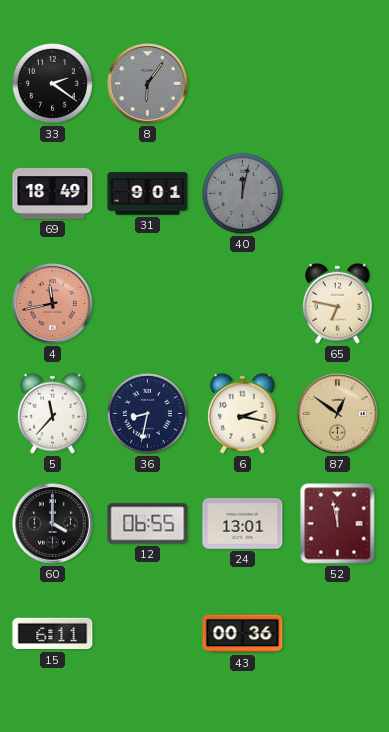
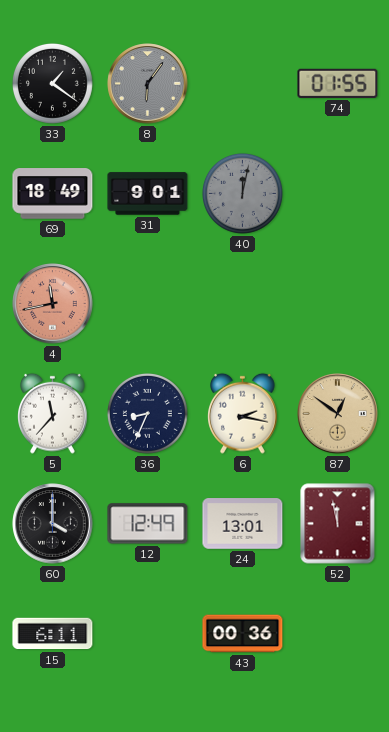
33: 2:21 -> 1:21 (52, 83)
74: none -> 01:55 (338, 83)
65: 6:47 -> none (338, 303)
36: 8:32 -> 8:34 (147, 413)
12: 06:55 -> 12:49 (148, 524)
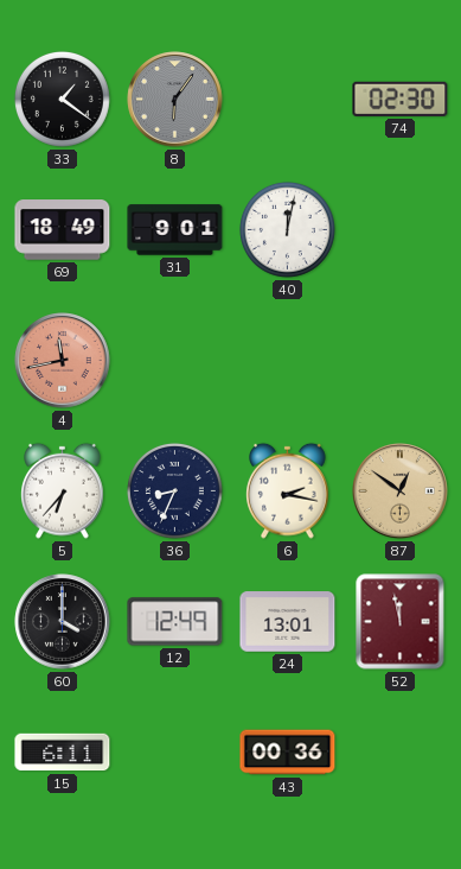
74: 01:55 -> 02:30 (401, 99)
40 dial: grey -> white (287, 229)
5: 11:37 -> 6:37 (63, 490)
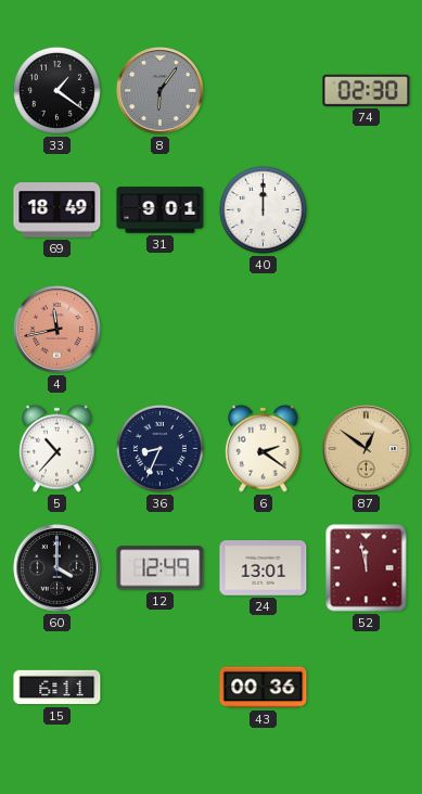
40: 12:02 -> 12:00 (263, 209)
5: 6:37 -> 10:37 (57, 448)
6: 2:17 -> 2:21 (264, 448)
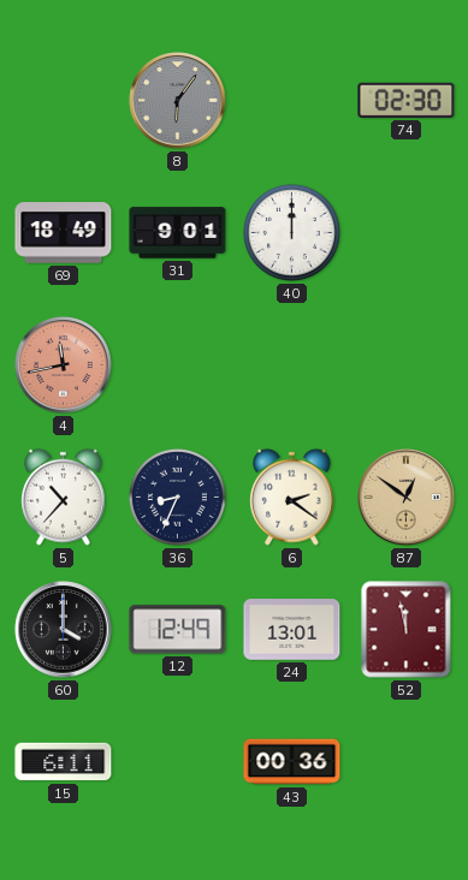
33: 1:21 -> none (56, 90)
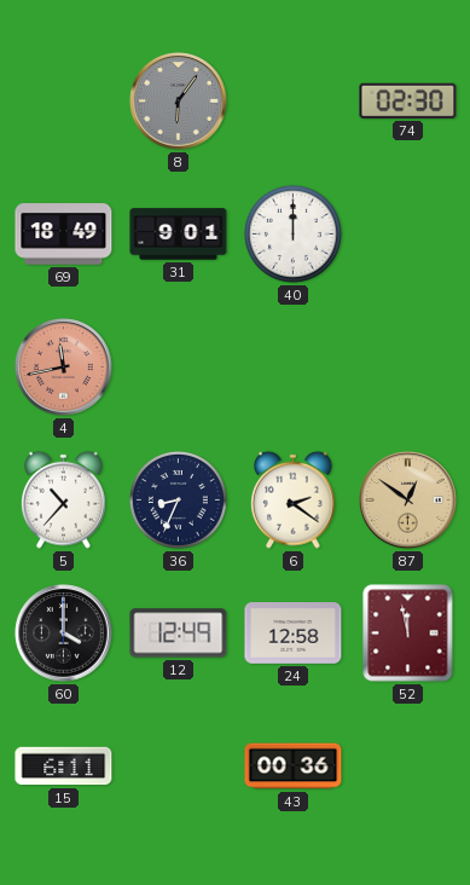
24: 13:01 -> 12:58 (294, 634)
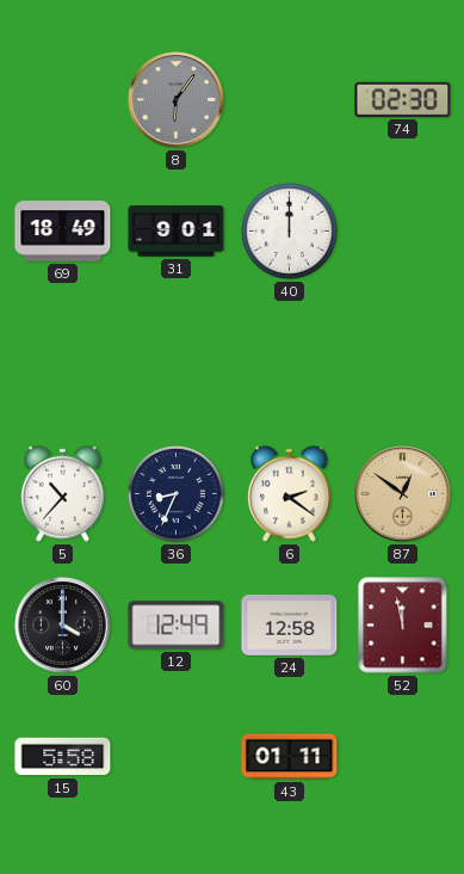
4: 11:43 -> none (64, 368)
15: 6:11 -> 5:58 (63, 757)
43: 00:36 -> 01:11 (290, 757)
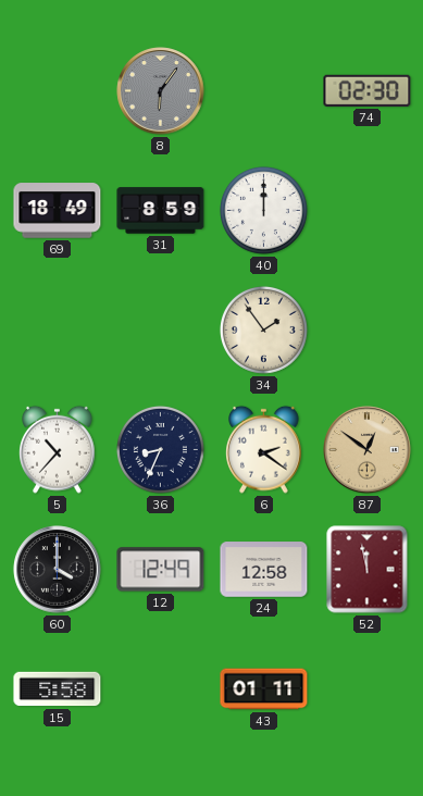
31: 9:01 -> 8:59 (161, 211)
34: none -> 1:54 (263, 329)
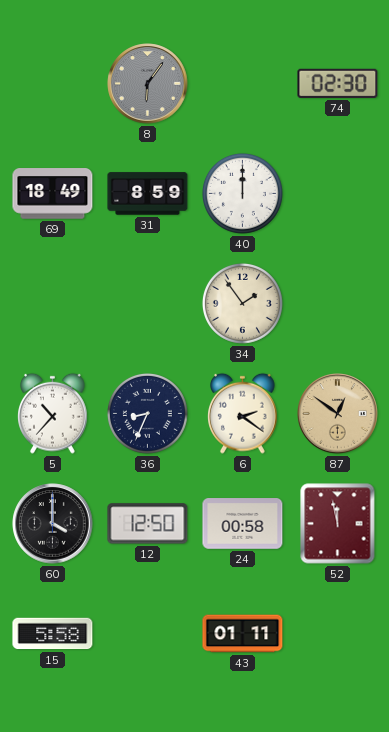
12: 12:49 -> 12:50 (148, 524)
24: 12:58 -> 00:58 (243, 524)
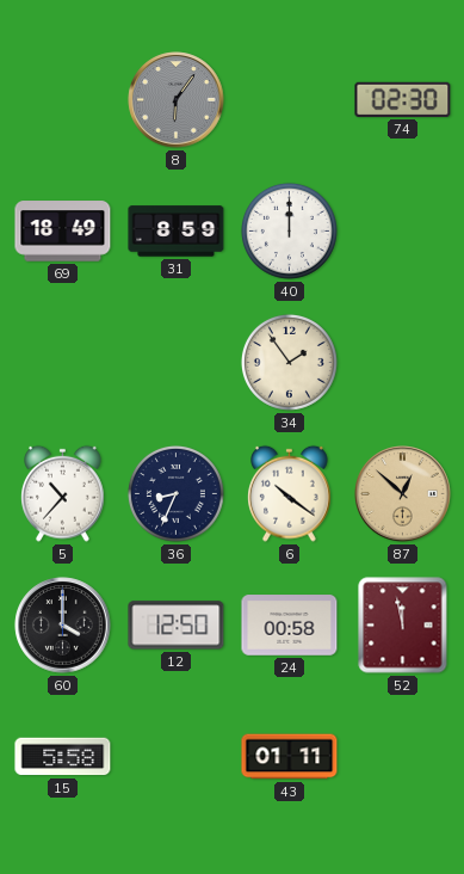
6: 2:21 -> 10:21 (290, 493)
87: 12:51 -> 12:52 (403, 494)
